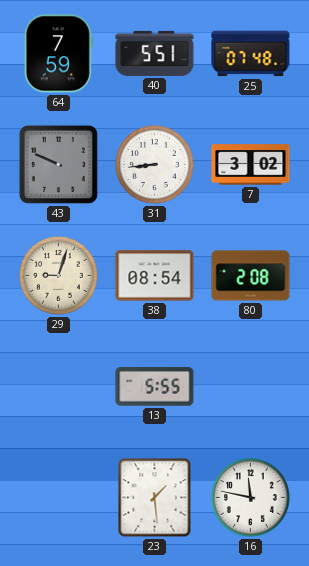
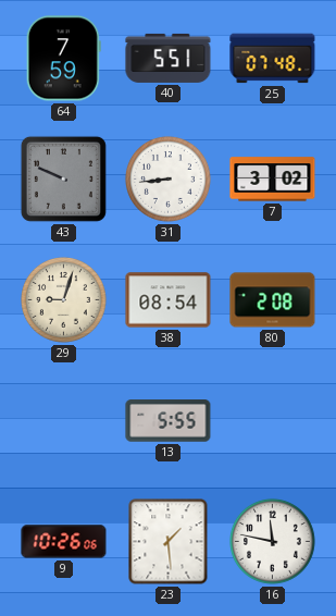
9: none -> 10:26 (64, 542)
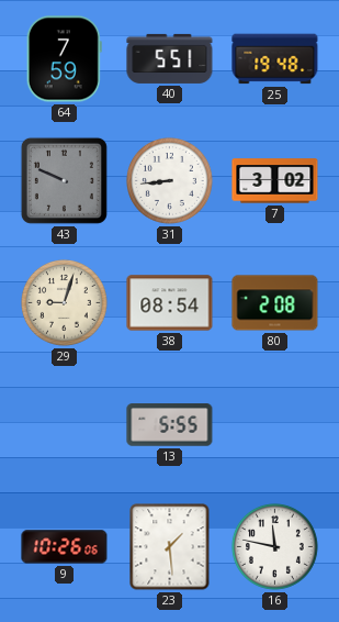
25: 07:48 -> 19:48 (275, 59)
